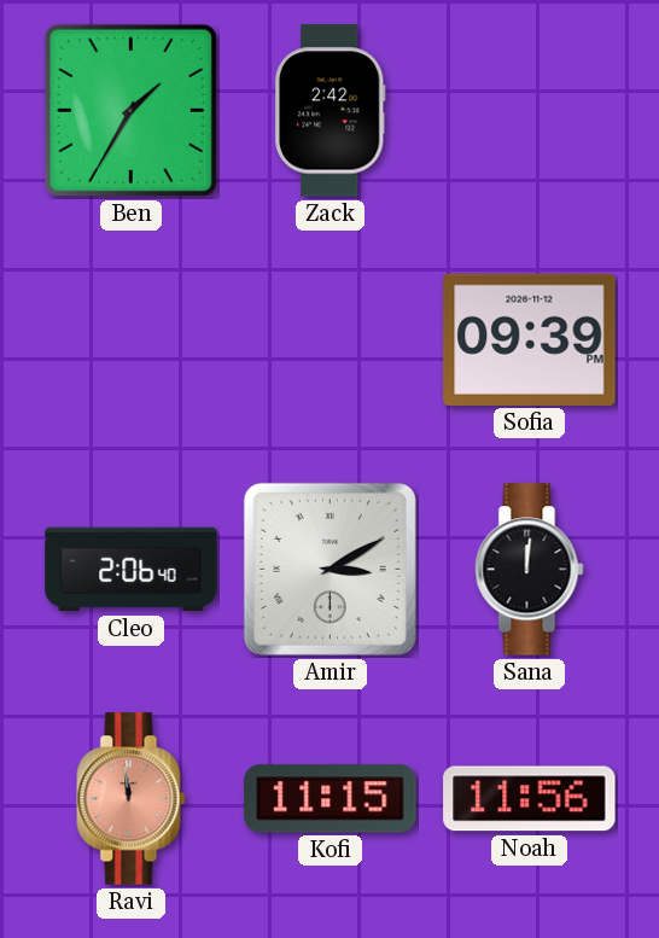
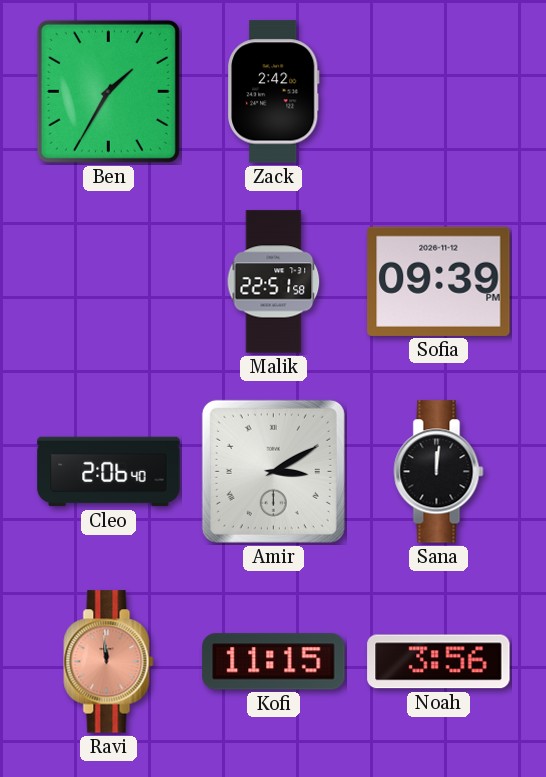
Malik: none -> 22:51 (274, 282)
Noah: 11:56 -> 3:56 (439, 662)
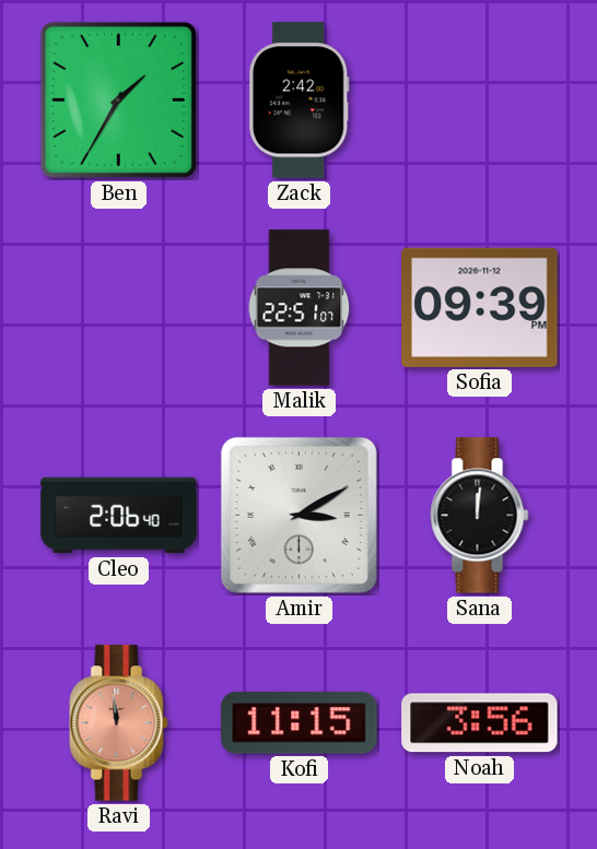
Malik: 22:51:58 -> 22:51:07 (300, 308)
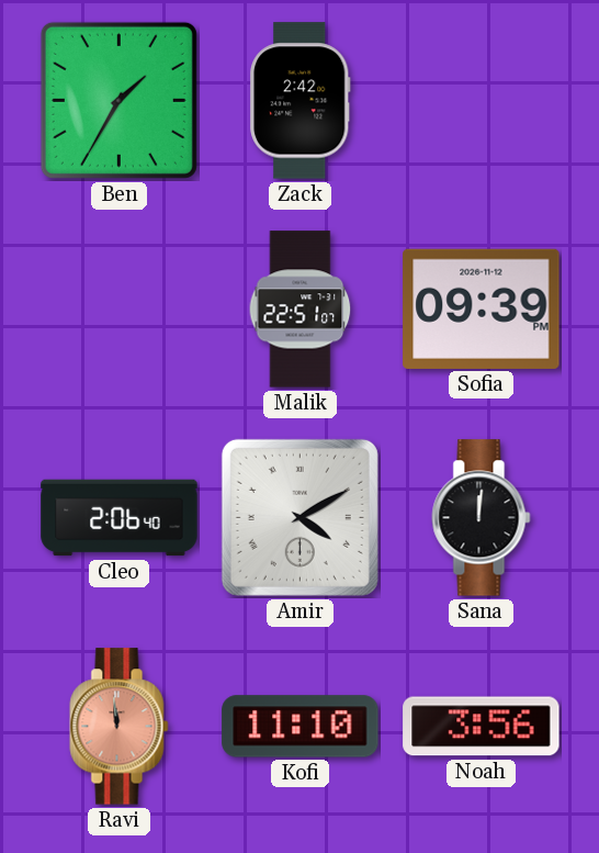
Amir: 3:10 -> 4:10 (299, 517)
Kofi: 11:15 -> 11:10 (301, 727)
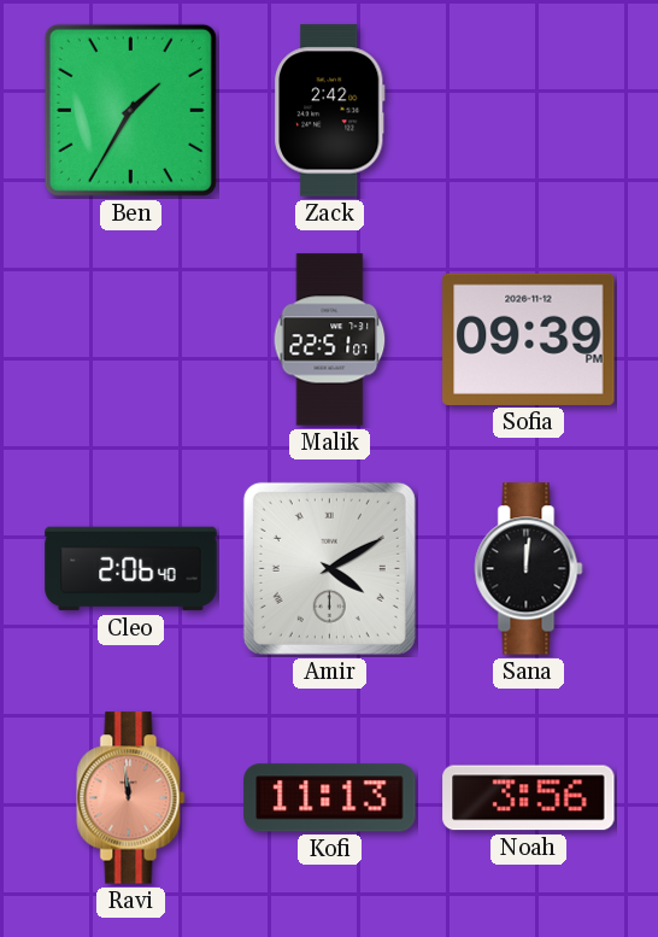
Kofi: 11:10 -> 11:13 (330, 798)
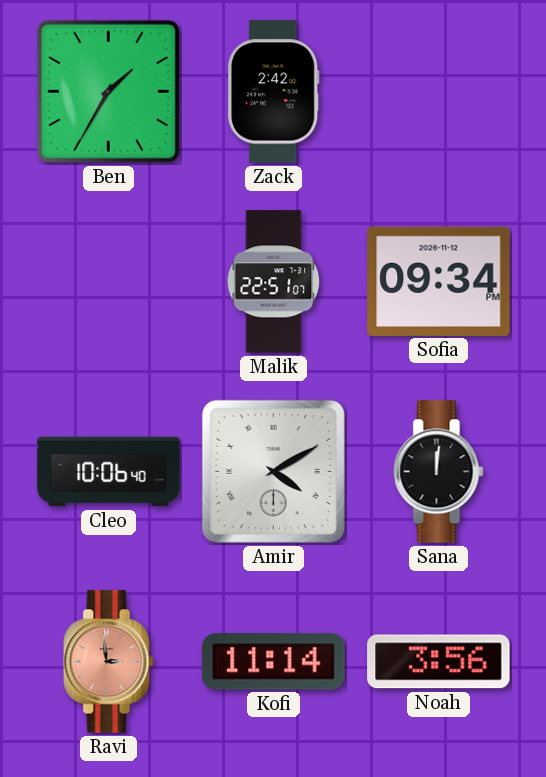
Sofia: 09:39 -> 09:34 (439, 281)
Cleo: 2:06 -> 10:06 (109, 472)
Ravi: 11:59 -> 2:59 (109, 662)
Kofi: 11:13 -> 11:14 (274, 662)
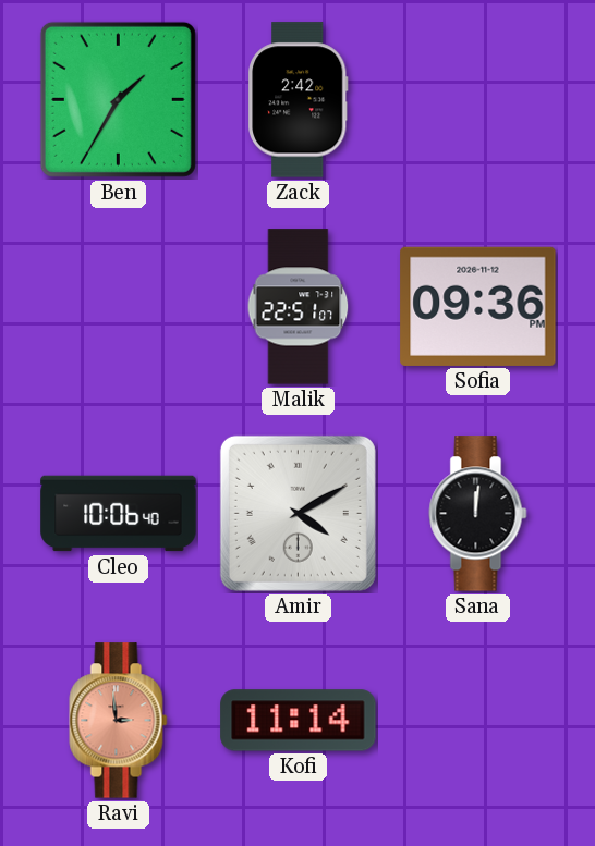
Sofia: 09:34 -> 09:36 (478, 306)
Noah: 3:56 -> none (439, 662)
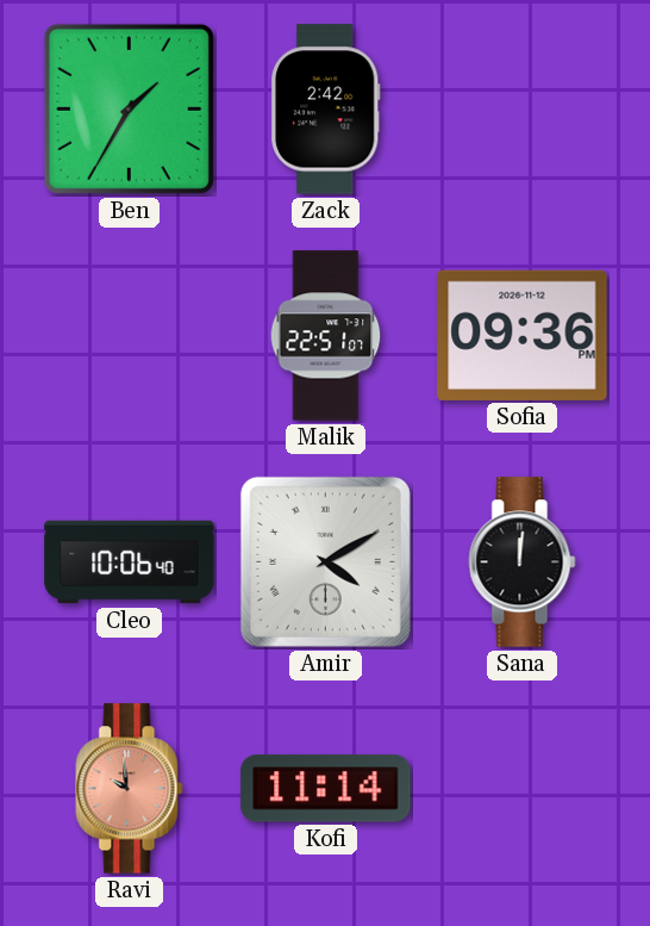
Ravi: 2:59 -> 9:59 (130, 789)
